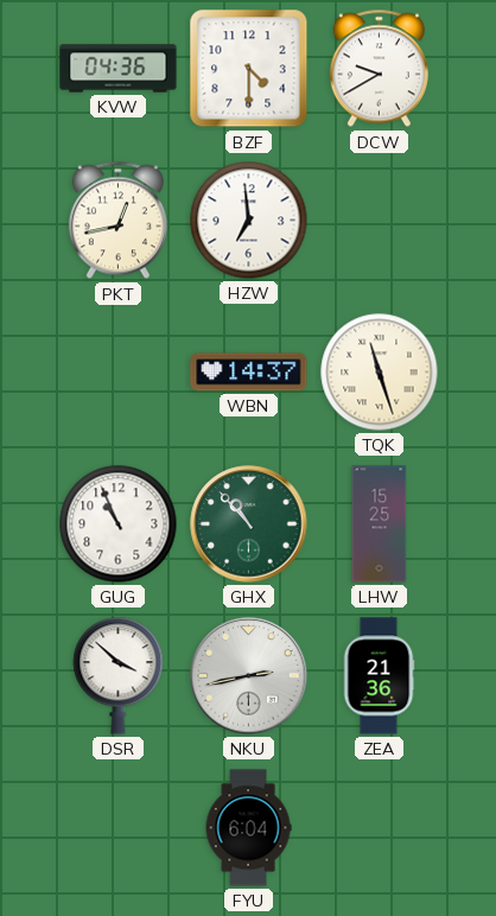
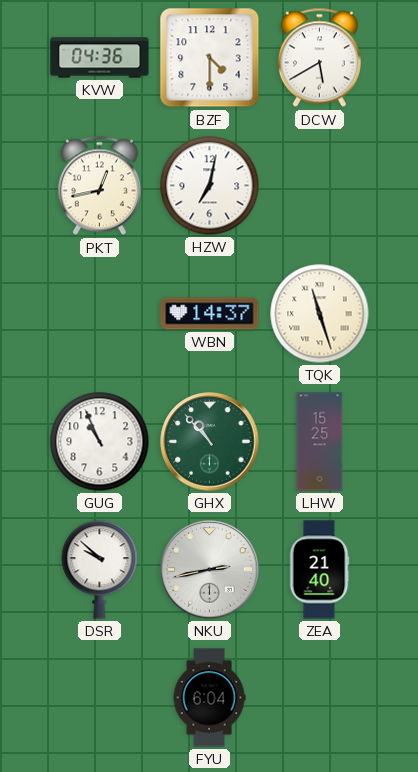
DCW: 9:40 -> 5:40 (319, 58)
HZW: 6:59 -> 7:02 (210, 186)
DSR: 3:52 -> 9:52 (100, 570)
ZEA: 21:36 -> 21:40 (319, 570)
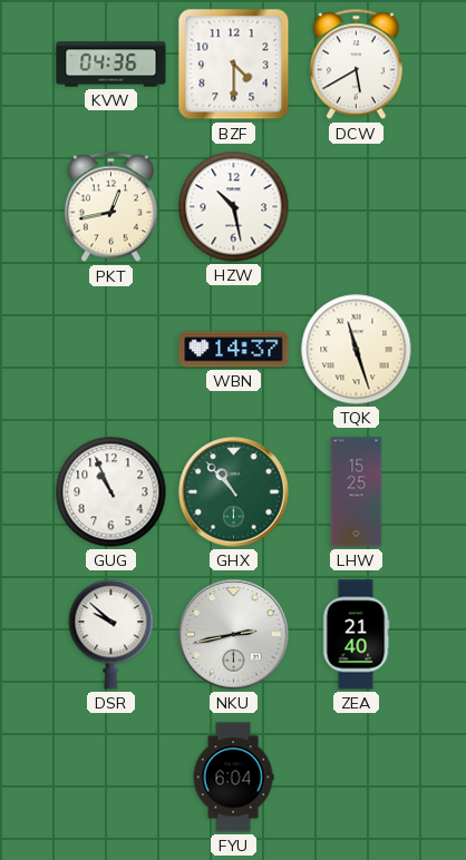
HZW: 7:02 -> 10:28 (234, 207)
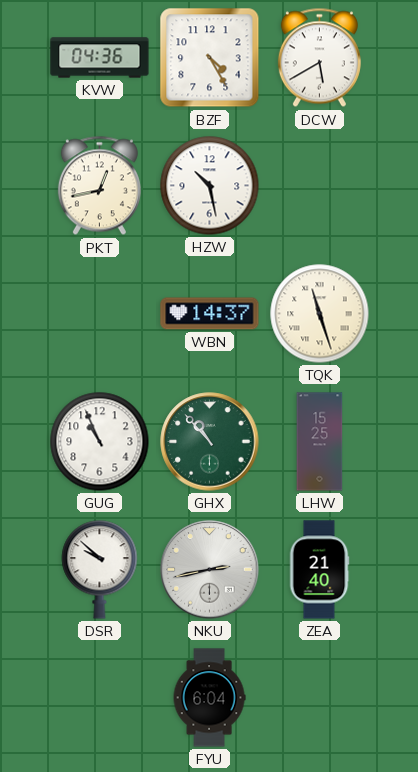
BZF: 4:30 -> 4:25 (210, 58)
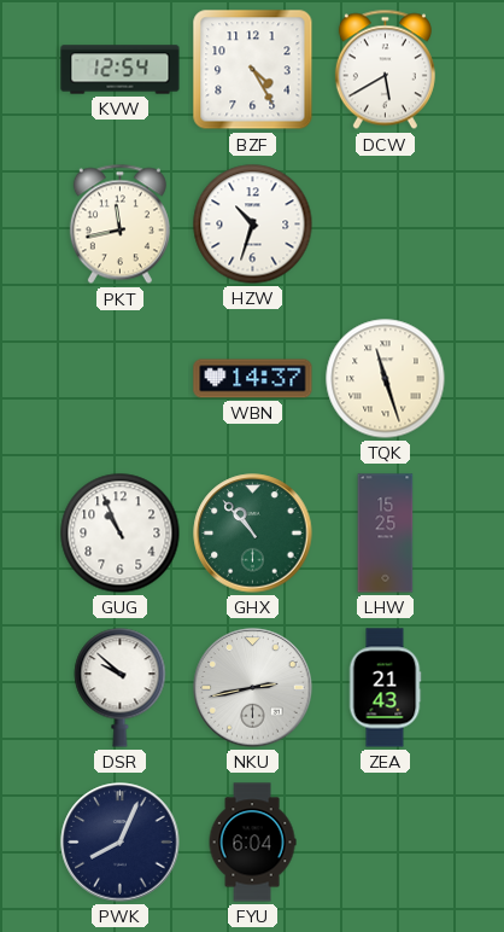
KVW: 04:36 -> 12:54 (121, 70)
PKT: 12:43 -> 11:43 (119, 225)
HZW: 10:28 -> 10:33 (253, 225)
ZEA: 21:40 -> 21:43 (385, 688)
PWK: none -> 8:04 (121, 843)
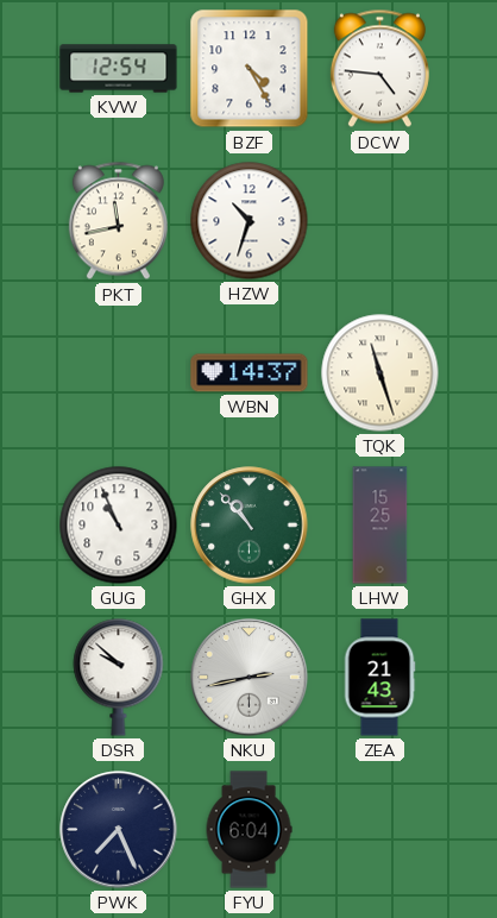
DCW: 5:40 -> 4:46 (379, 69)
PWK: 8:04 -> 7:26 (119, 830)
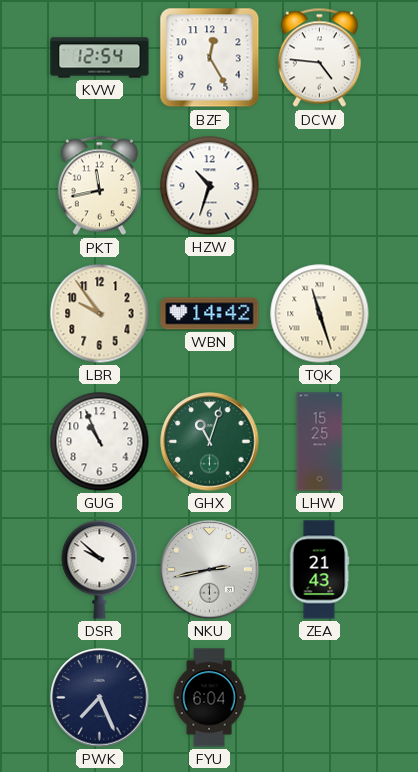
BZF: 4:25 -> 12:25 (210, 58)
LBR: none -> 9:54 (100, 314)
WBN: 14:37 -> 14:42 (210, 314)
GHX: 10:53 -> 11:03 (210, 442)
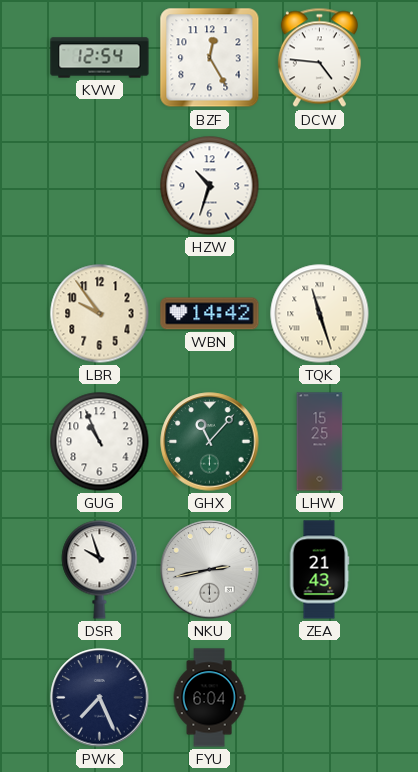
PKT: 11:43 -> none (99, 186)
GHX: 11:03 -> 11:07 (210, 442)
DSR: 9:52 -> 9:57 (100, 570)
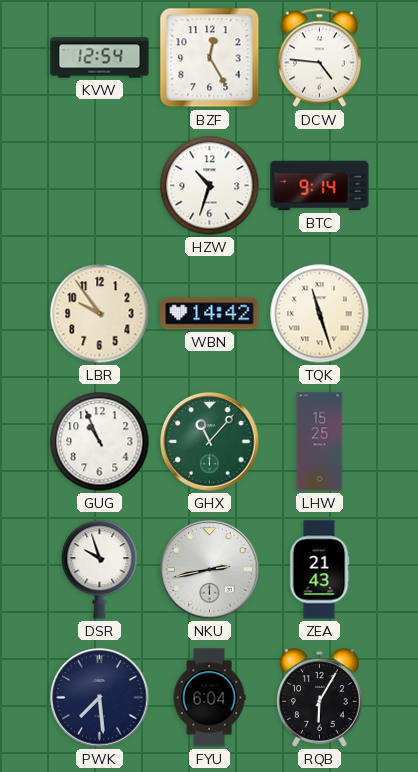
BTC: none -> 9:14 (320, 186)
PWK: 7:26 -> 7:29 (100, 698)
RQB: none -> 6:05 (320, 698)
